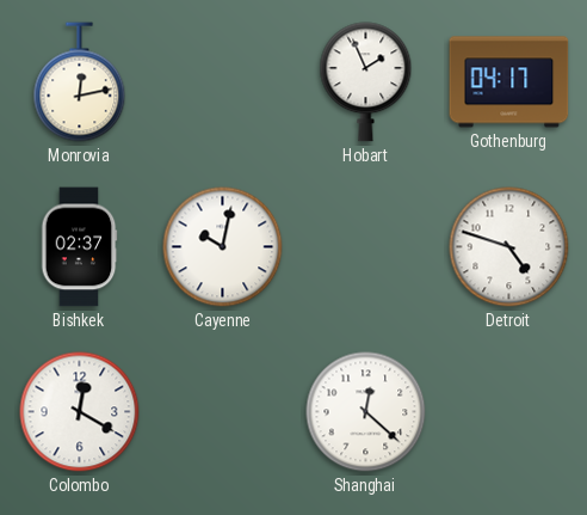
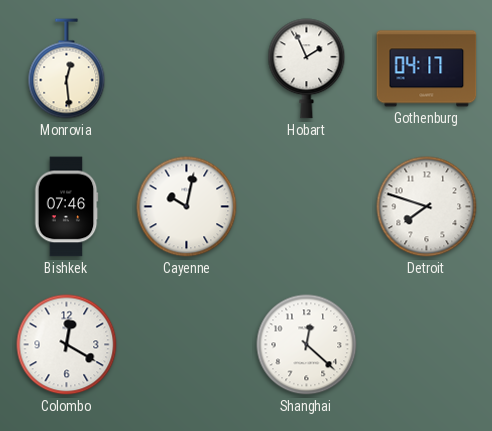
Monrovia: 12:13 -> 12:29 (67, 69)
Bishkek: 02:37 -> 07:46 (66, 207)
Detroit: 4:48 -> 7:48 (427, 207)
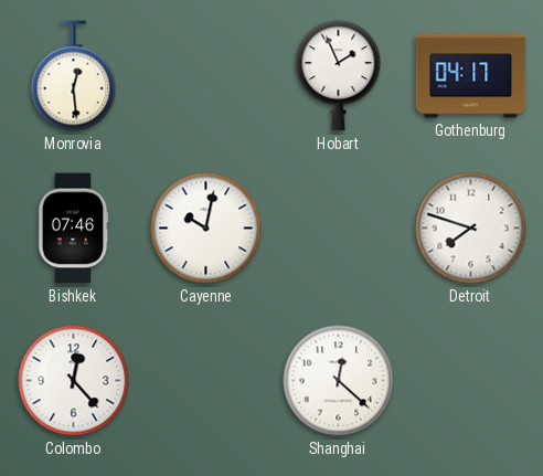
Colombo: 12:20 -> 12:23 (74, 381)
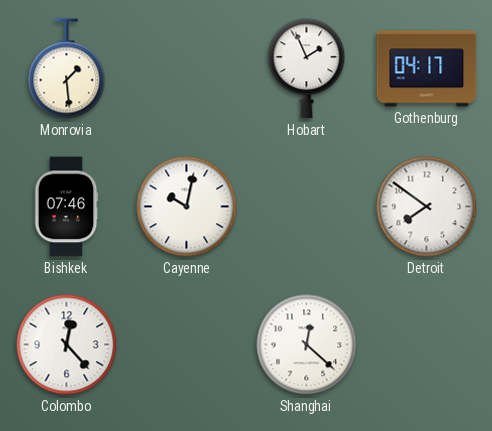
Monrovia: 12:29 -> 1:29 (67, 69)
Detroit: 7:48 -> 7:51 (427, 207)
